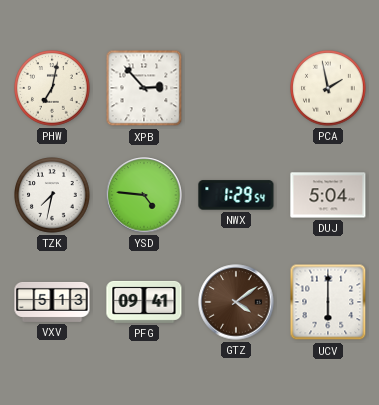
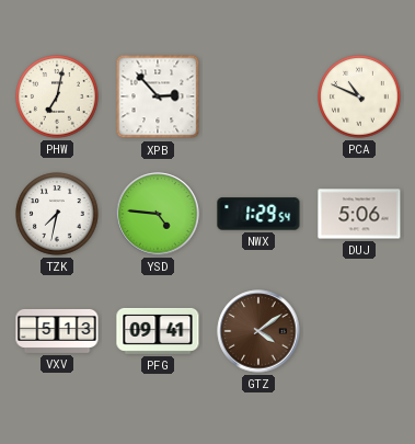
PCA: 1:58 -> 10:49 (360, 98)
DUJ: 5:04 -> 5:06 (359, 214)
UCV: 6:00 -> none (328, 302)
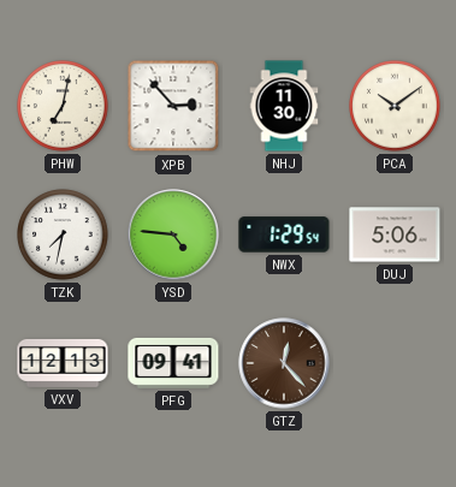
NHJ: none -> 11:30 (284, 106)
PCA: 10:49 -> 10:09 (396, 107)
VXV: 5:13 -> 12:13 (63, 363)
GTZ: 4:09 -> 12:23 (284, 363)
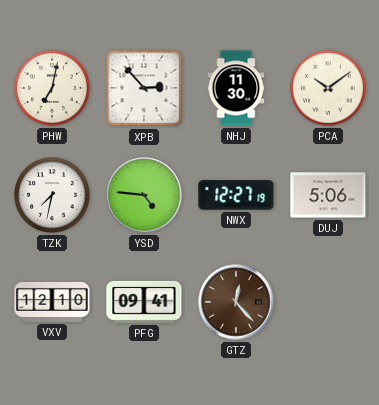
NWX: 1:29 -> 12:27 (236, 195)
VXV: 12:13 -> 12:10 (52, 302)
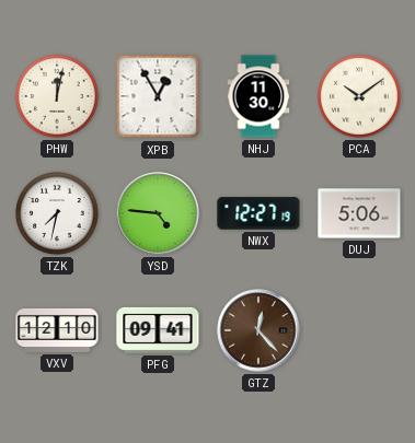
PHW: 7:02 -> 12:02 (58, 97)
XPB: 2:53 -> 12:55 (158, 96)
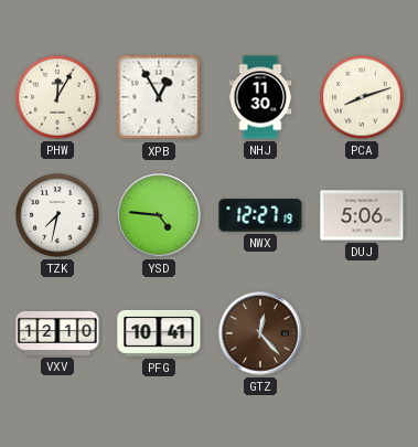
PHW: 12:02 -> 12:05 (58, 98)
PCA: 10:09 -> 8:12 (363, 98)
PFG: 09:41 -> 10:41 (159, 333)
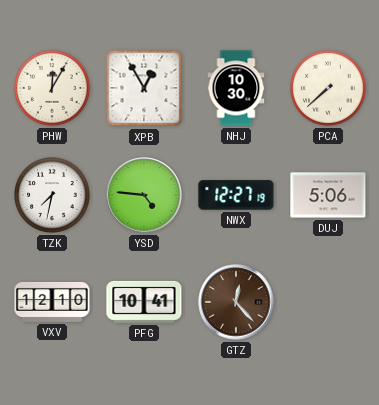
NHJ: 11:30 -> 10:30 (236, 88)
PCA: 8:12 -> 7:38 (329, 89)
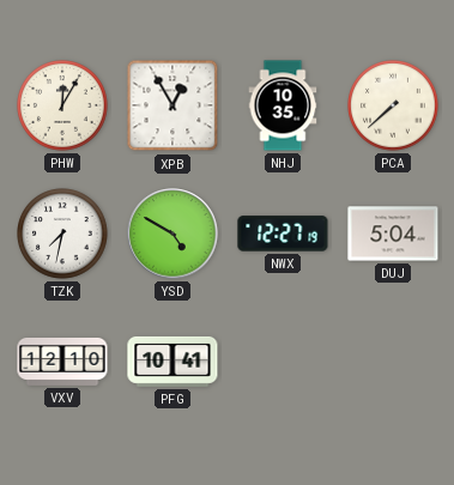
NHJ: 10:30 -> 10:35 (283, 105)
YSD: 4:46 -> 4:50 (172, 234)
DUJ: 5:06 -> 5:04 (393, 234)
GTZ: 12:23 -> none (236, 302)
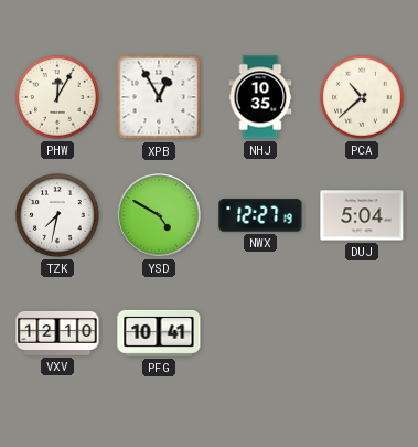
PCA: 7:38 -> 10:38 (363, 98)
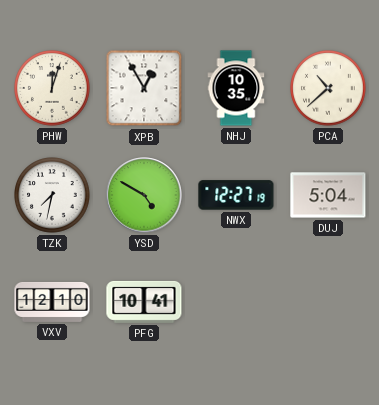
PHW: 12:05 -> 12:03 (53, 89)
